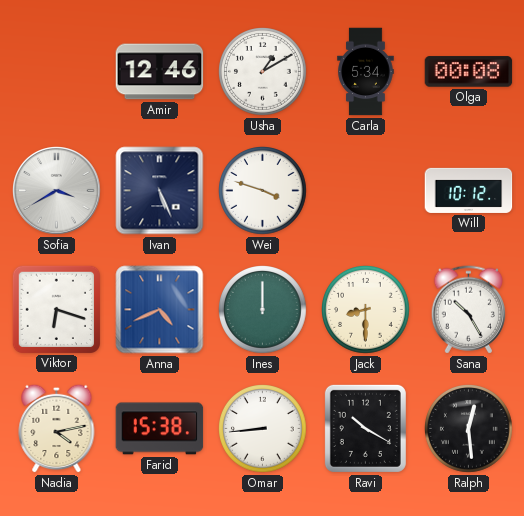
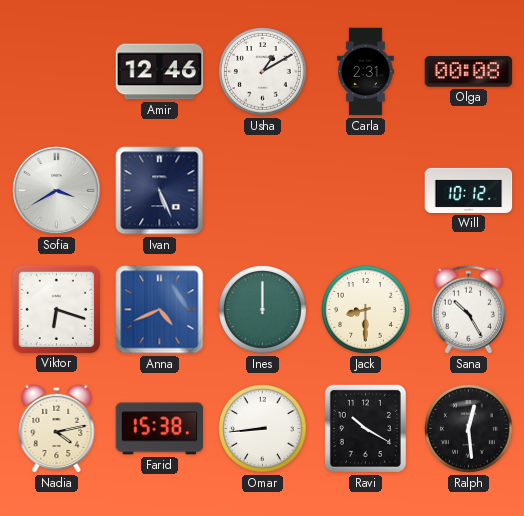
Carla: 5:34 -> 2:31 (366, 72)
Wei: 3:48 -> none (263, 191)
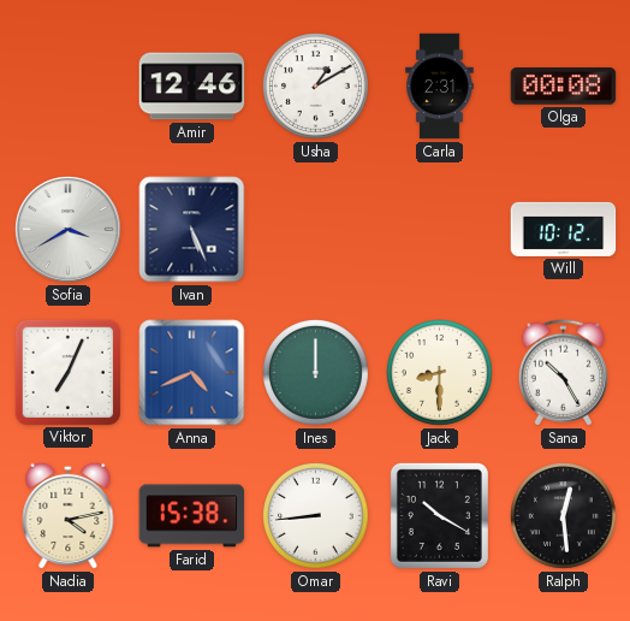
Viktor: 6:18 -> 7:04 (67, 372)
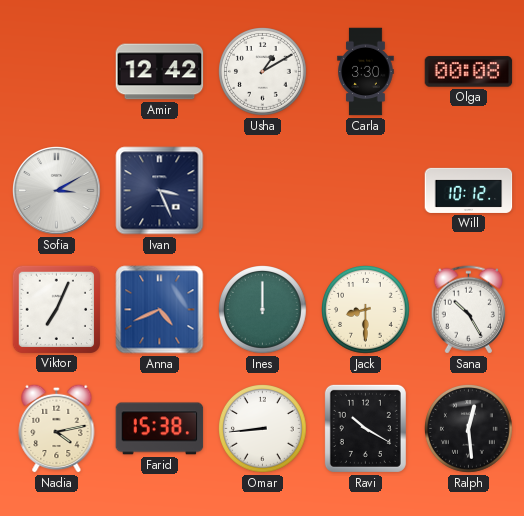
Amir: 12:46 -> 12:42 (160, 72)
Carla: 2:31 -> 3:30 (366, 72)
Sofia: 3:40 -> 3:10 (57, 191)
Ivan: 5:26 -> 3:26 (160, 191)
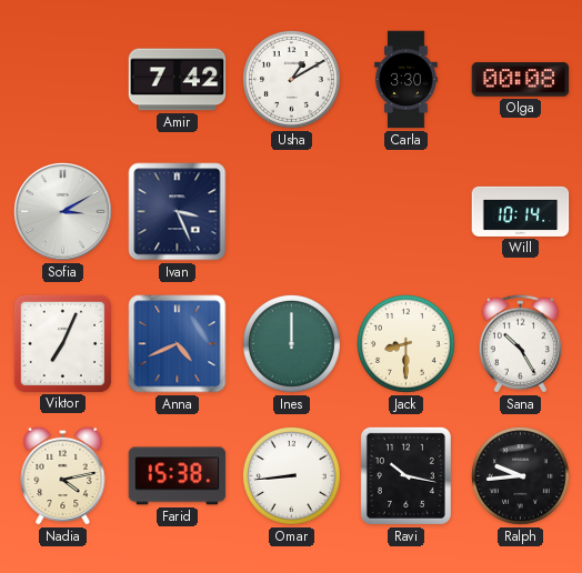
Amir: 12:42 -> 7:42 (178, 80)
Will: 10:12 -> 10:14 (521, 211)
Ravi: 10:20 -> 10:17 (405, 475)
Ralph: 12:29 -> 9:44 (521, 476)
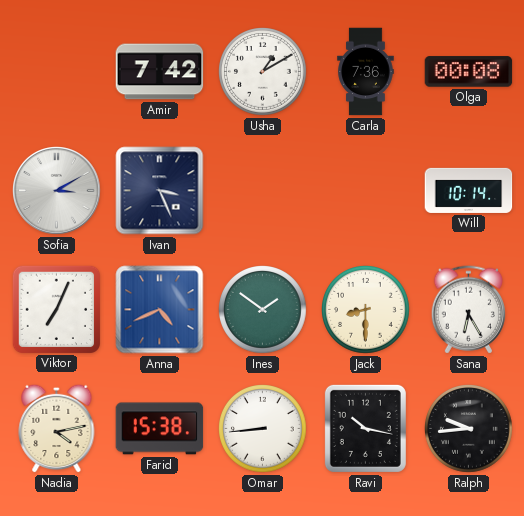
Carla: 3:30 -> 7:36 (366, 72)
Ines: 12:00 -> 1:51 (263, 310)
Sana: 10:25 -> 6:25 (468, 310)
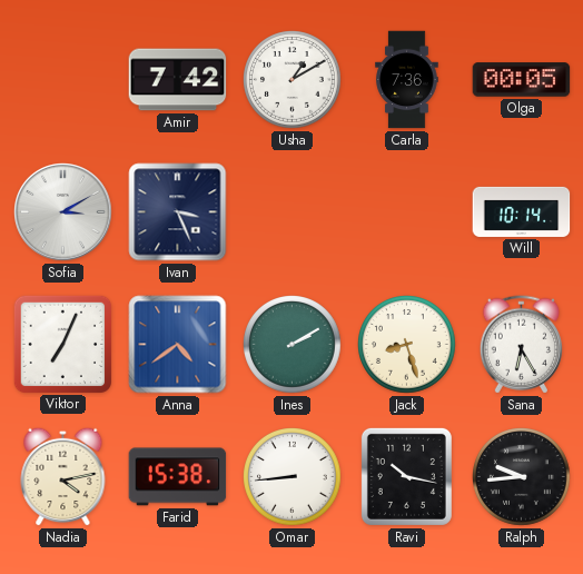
Olga: 00:08 -> 00:05 (522, 80)
Anna: 4:41 -> 4:39 (178, 345)
Ines: 1:51 -> 2:10 (293, 345)
Jack: 8:30 -> 8:27 (407, 345)
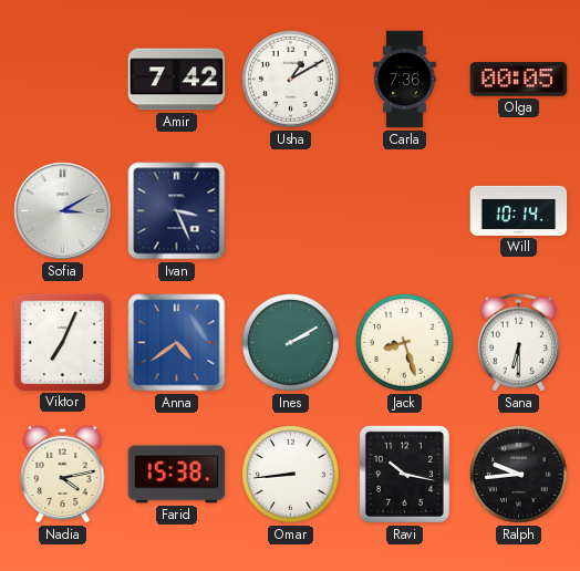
Sana: 6:25 -> 6:30 (518, 343)
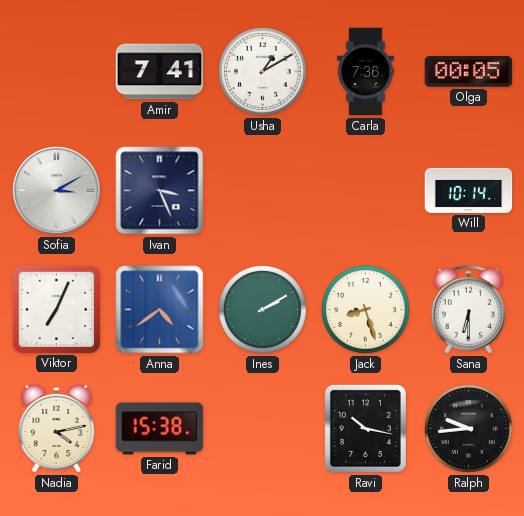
Amir: 7:42 -> 7:41 (160, 72)
Omar: 8:44 -> none (291, 475)
